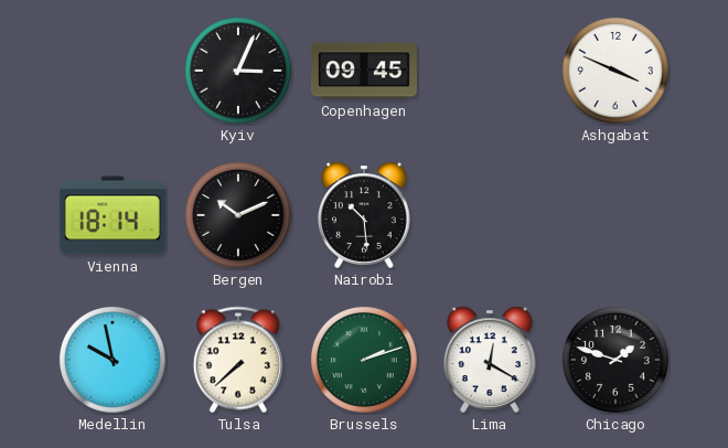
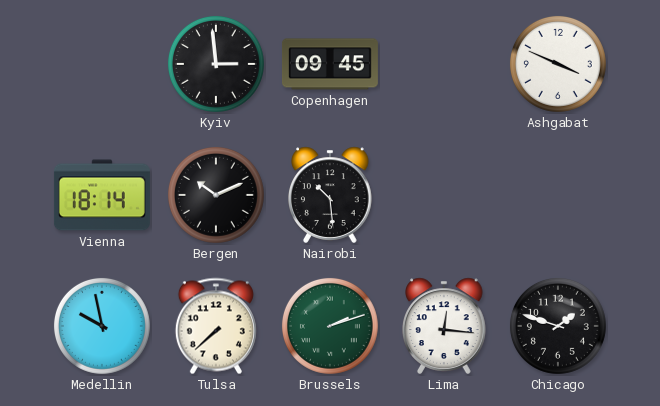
Kyiv: 3:04 -> 2:59 (216, 64)
Lima: 12:20 -> 12:16 (445, 326)
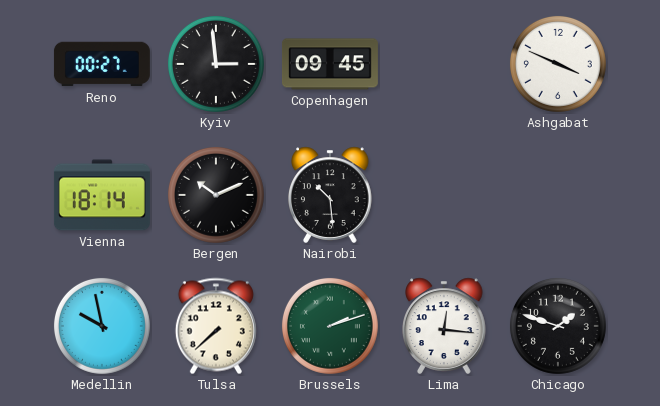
Reno: none -> 00:27 (102, 64)
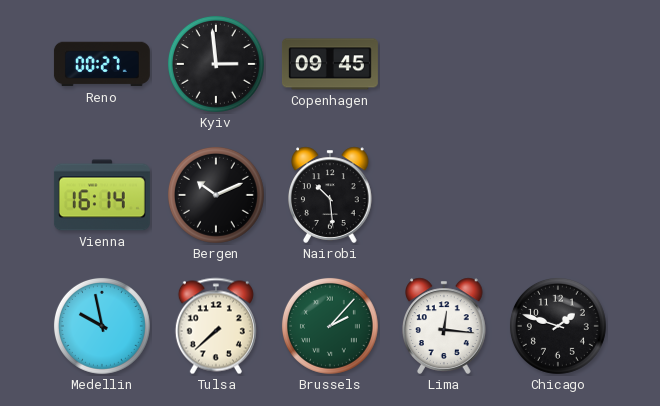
Ashgabat: 3:49 -> none (558, 64)
Vienna: 18:14 -> 16:14 (102, 195)
Brussels: 2:12 -> 2:07 (330, 326)
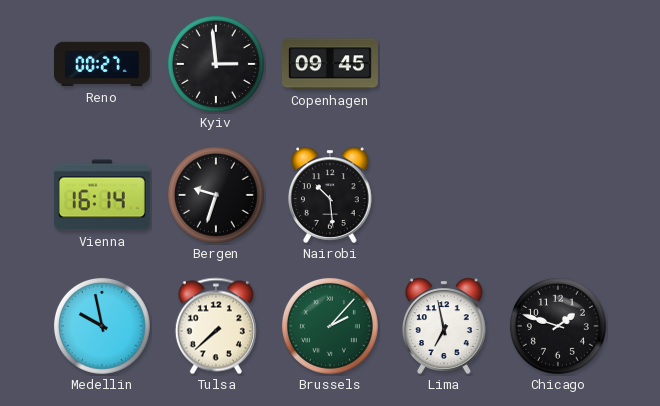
Bergen: 10:11 -> 9:33 (216, 195)
Lima: 12:16 -> 6:58 (445, 326)
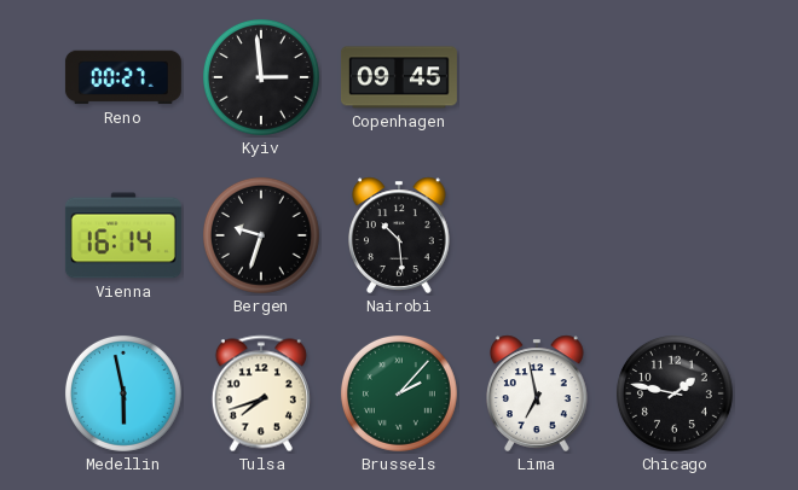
Medellin: 9:58 -> 5:58 (123, 393)
Tulsa: 7:38 -> 7:42 (261, 393)
Chicago: 1:48 -> 1:47 (675, 393)
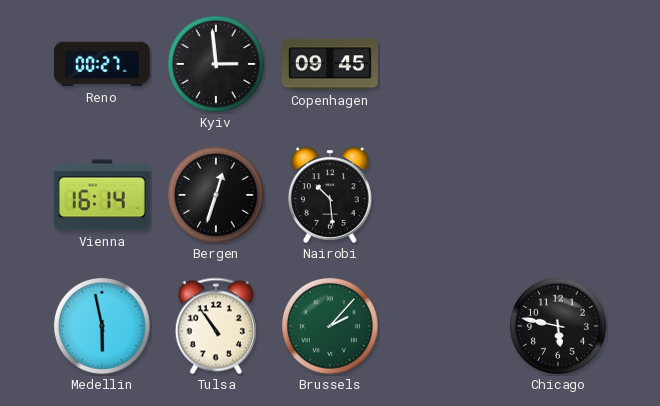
Bergen: 9:33 -> 12:33 (216, 195)
Tulsa: 7:42 -> 10:54 (216, 326)
Lima: 6:58 -> none (538, 393)
Chicago: 1:47 -> 5:47 (558, 326)
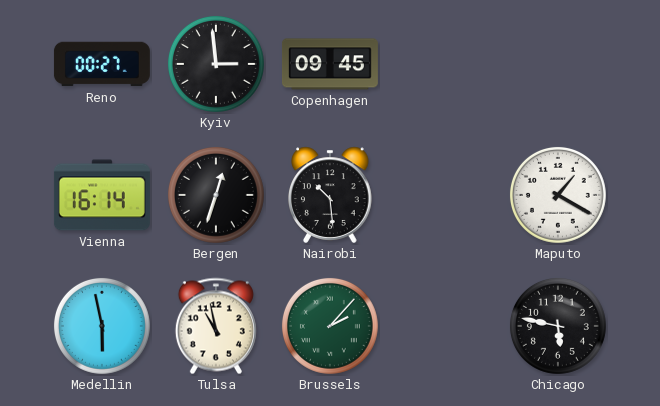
Maputo: none -> 1:20 (558, 195)
Tulsa: 10:54 -> 10:58 (216, 326)
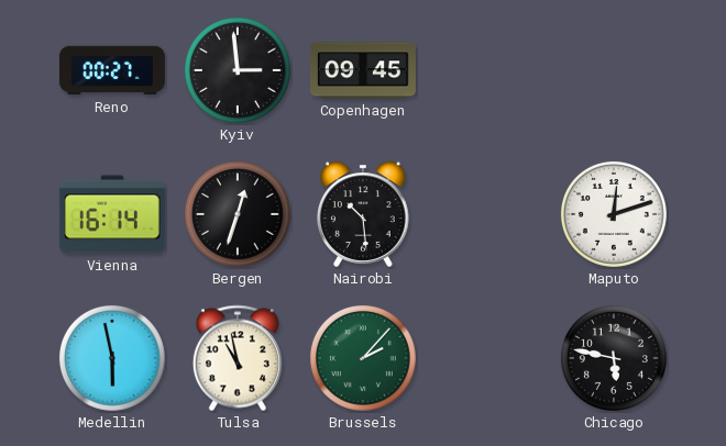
Maputo: 1:20 -> 12:12 (614, 214)
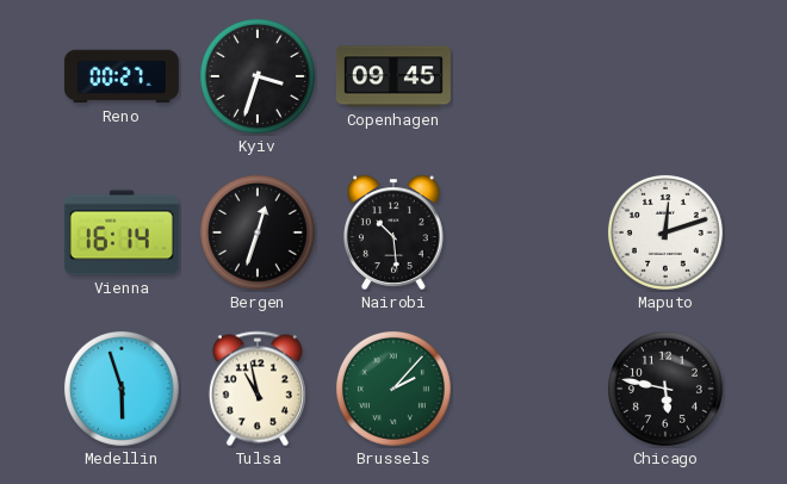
Kyiv: 2:59 -> 3:33 (258, 76)
Medellin: 5:58 -> 5:57 (122, 389)
